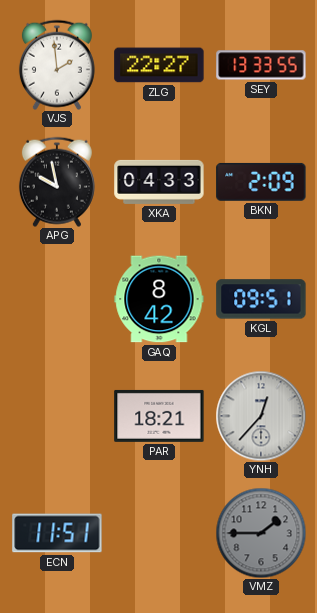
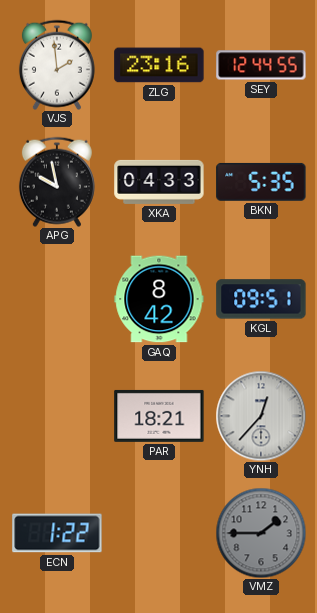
ZLG: 22:27 -> 23:16 (159, 65)
SEY: 13:33 -> 12:44 (261, 65)
BKN: 2:09 -> 5:35 (261, 182)
ECN: 11:51 -> 1:22 (57, 533)
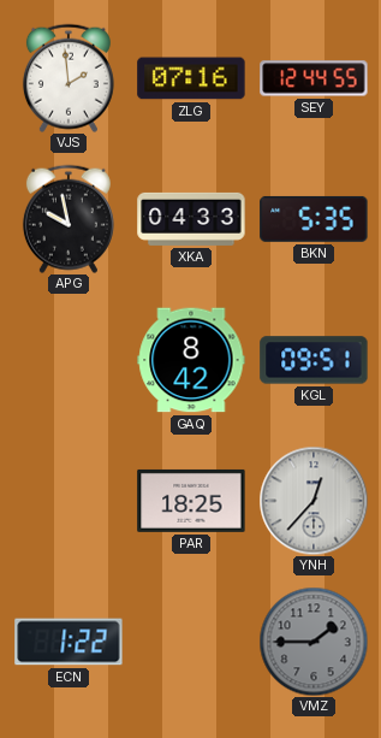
ZLG: 23:16 -> 07:16 (191, 78)
PAR: 18:21 -> 18:25 (191, 501)
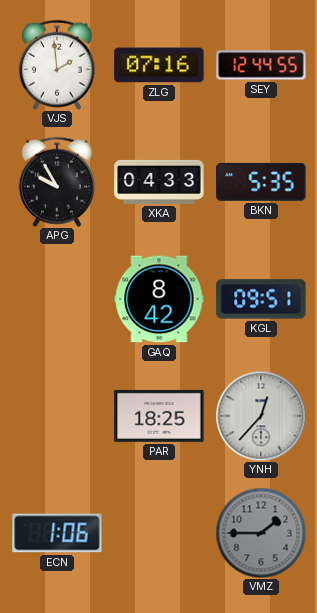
APG: 9:58 -> 9:55 (57, 182)
ECN: 1:22 -> 1:06 (57, 533)
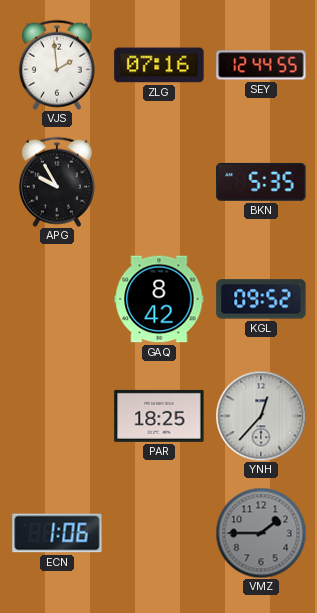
XKA: 04:33 -> none (159, 182)
KGL: 09:51 -> 09:52 (261, 299)
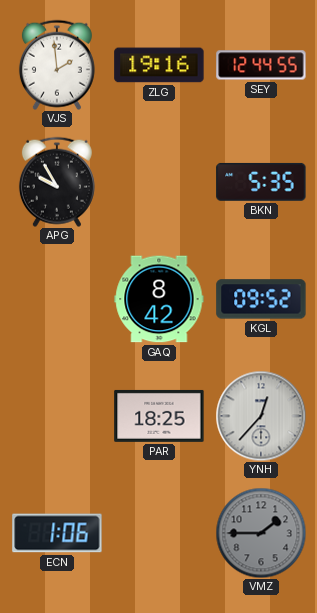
ZLG: 07:16 -> 19:16 (159, 65)
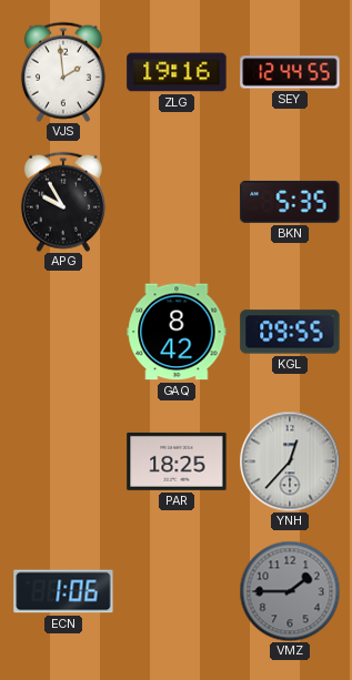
KGL: 09:52 -> 09:55 (290, 332)
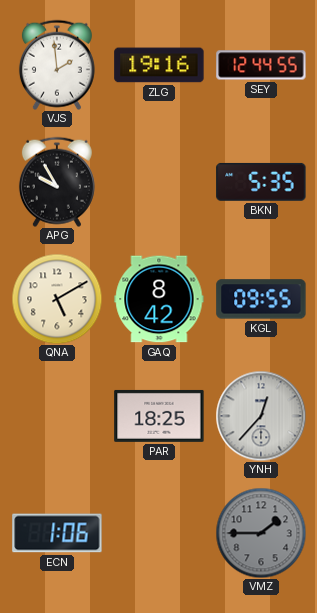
QNA: none -> 5:10 (57, 299)
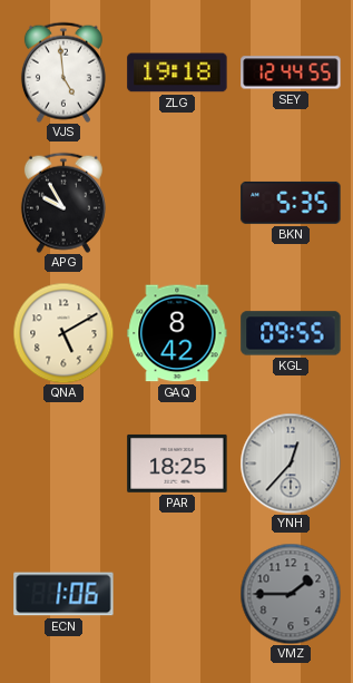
VJS: 1:59 -> 4:59 (63, 72)
ZLG: 19:16 -> 19:18 (177, 72)
